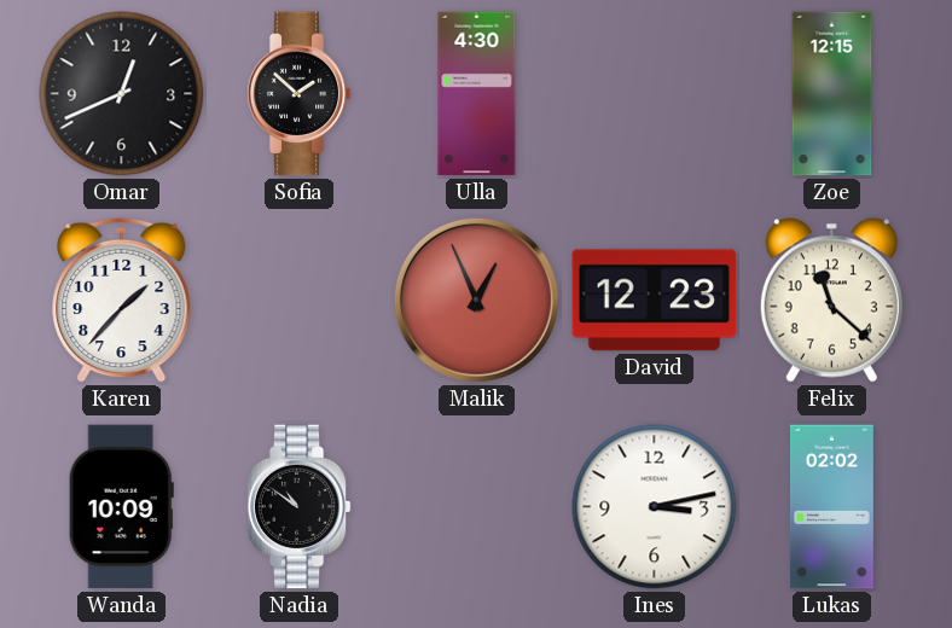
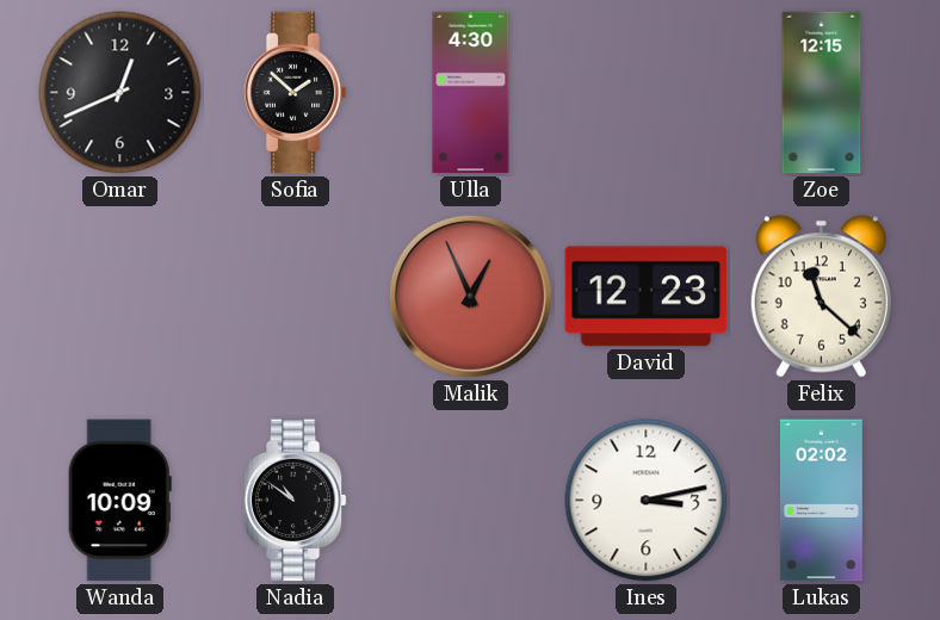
Karen: 1:37 -> none (122, 300)
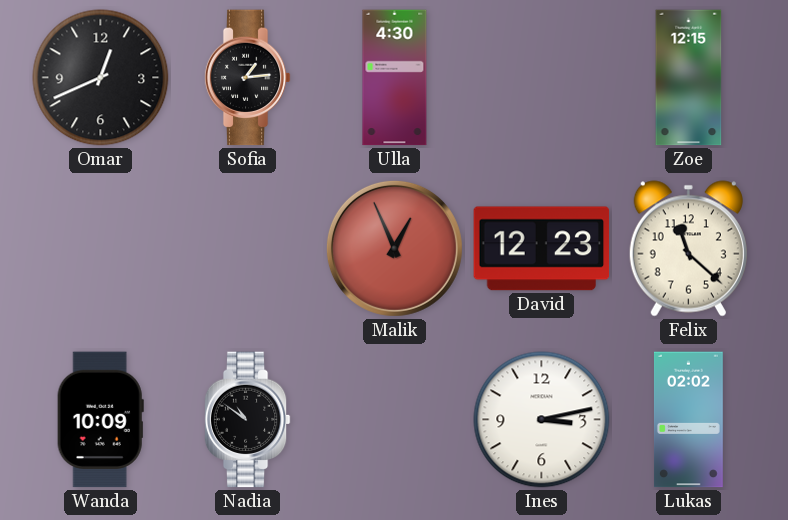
Sofia: 1:52 -> 1:14 (247, 78)
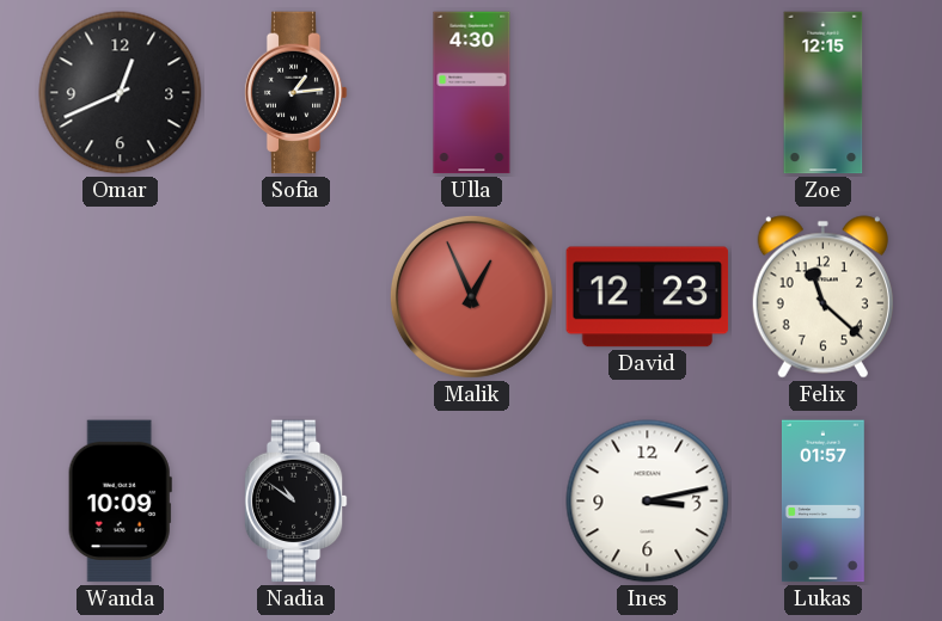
Lukas: 02:02 -> 01:57 (822, 502)
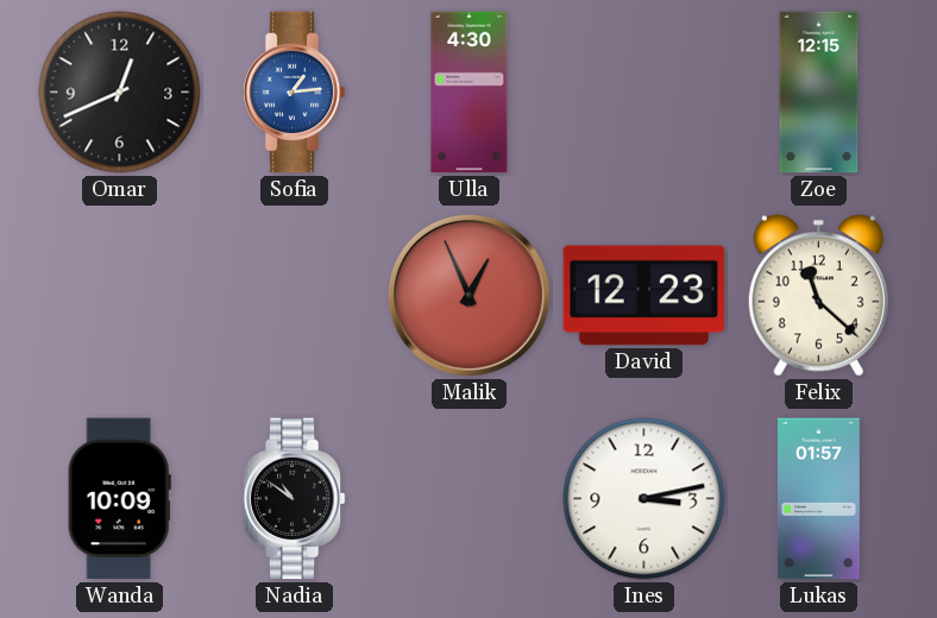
Sofia dial: black -> blue (294, 93)
